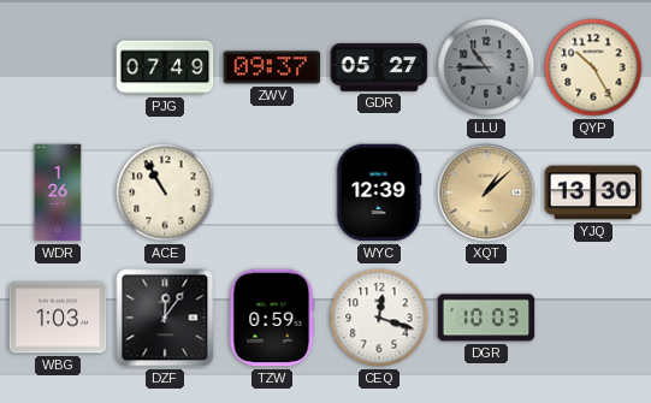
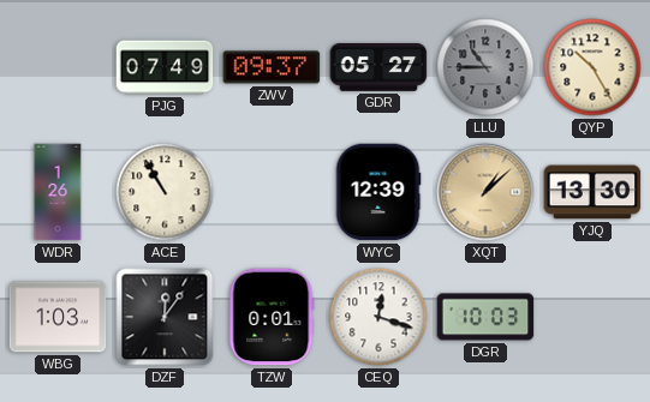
TZW: 0:59 -> 0:01 (272, 317)
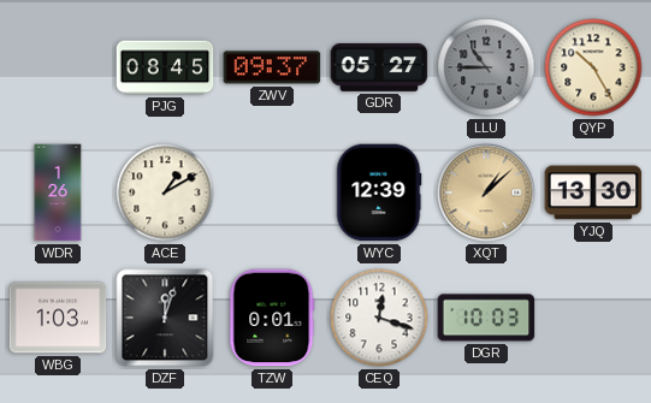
PJG: 07:49 -> 08:45 (165, 67)
ACE: 10:55 -> 1:10 (165, 192)
DZF: 12:06 -> 12:03 (165, 318)
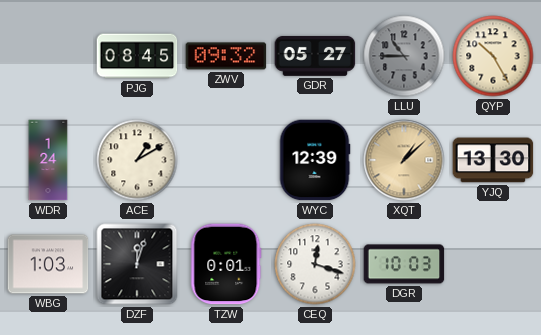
ZWV: 09:37 -> 09:32 (226, 56)
WDR: 1:26 -> 1:24 (48, 160)
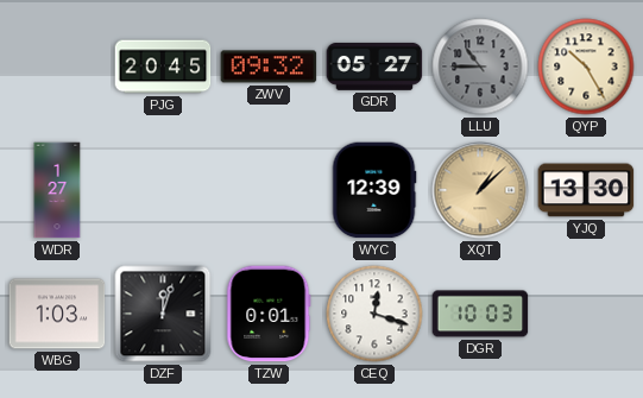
PJG: 08:45 -> 20:45 (163, 67)
WDR: 1:24 -> 1:27 (57, 190)
ACE: 1:10 -> none (137, 160)
